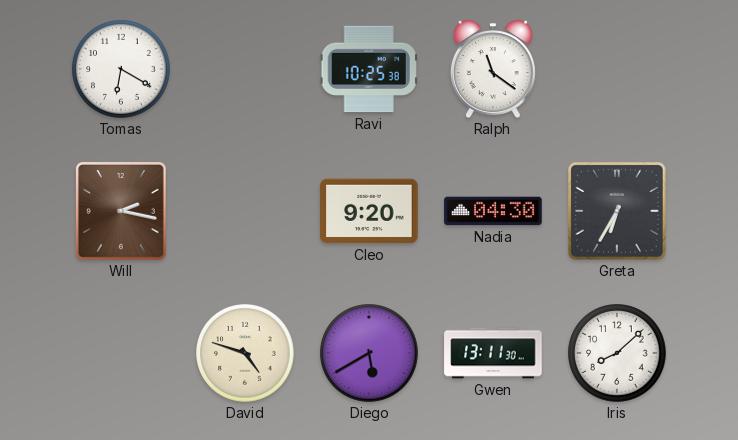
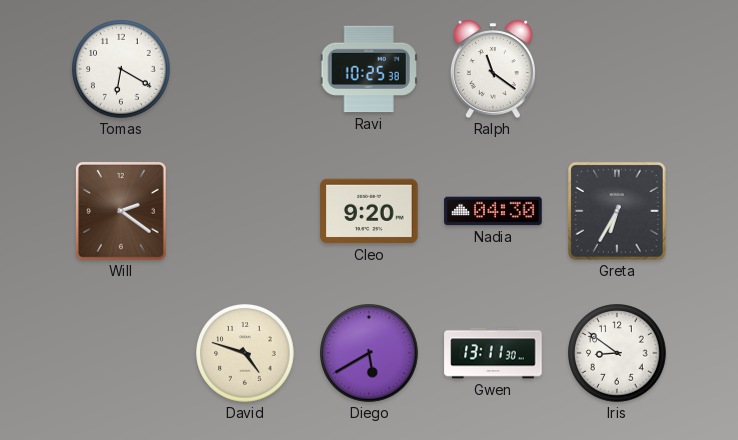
Will: 2:17 -> 2:21 (121, 211)
Iris: 8:08 -> 8:51 (617, 353)
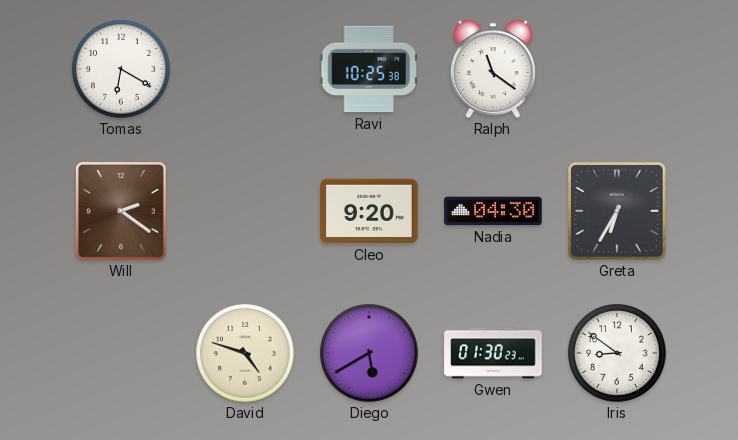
Gwen: 13:11 -> 01:30 (493, 353)
